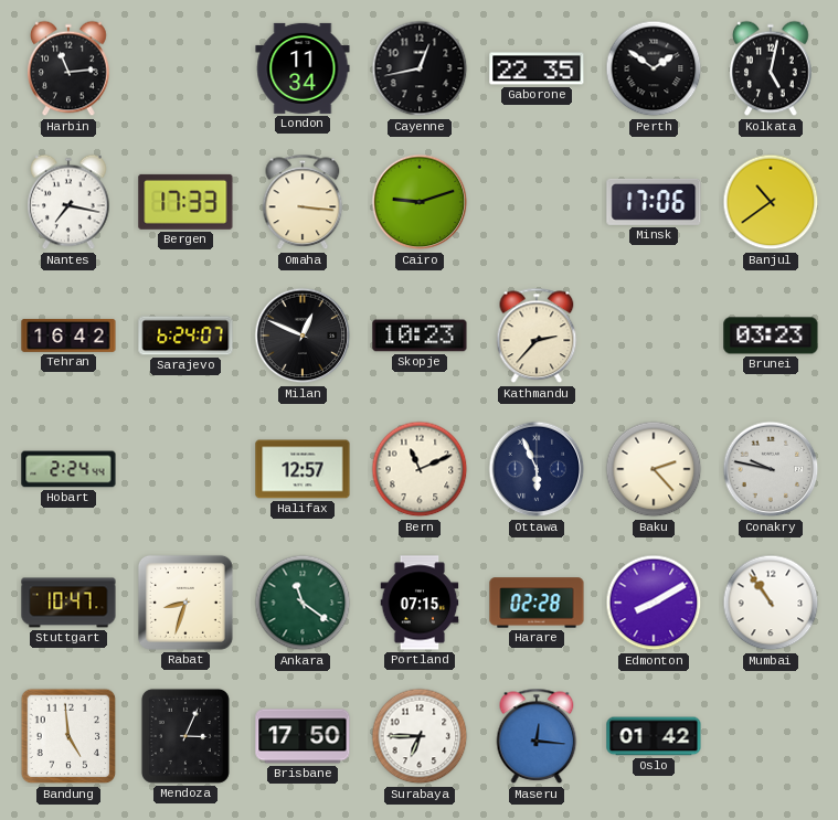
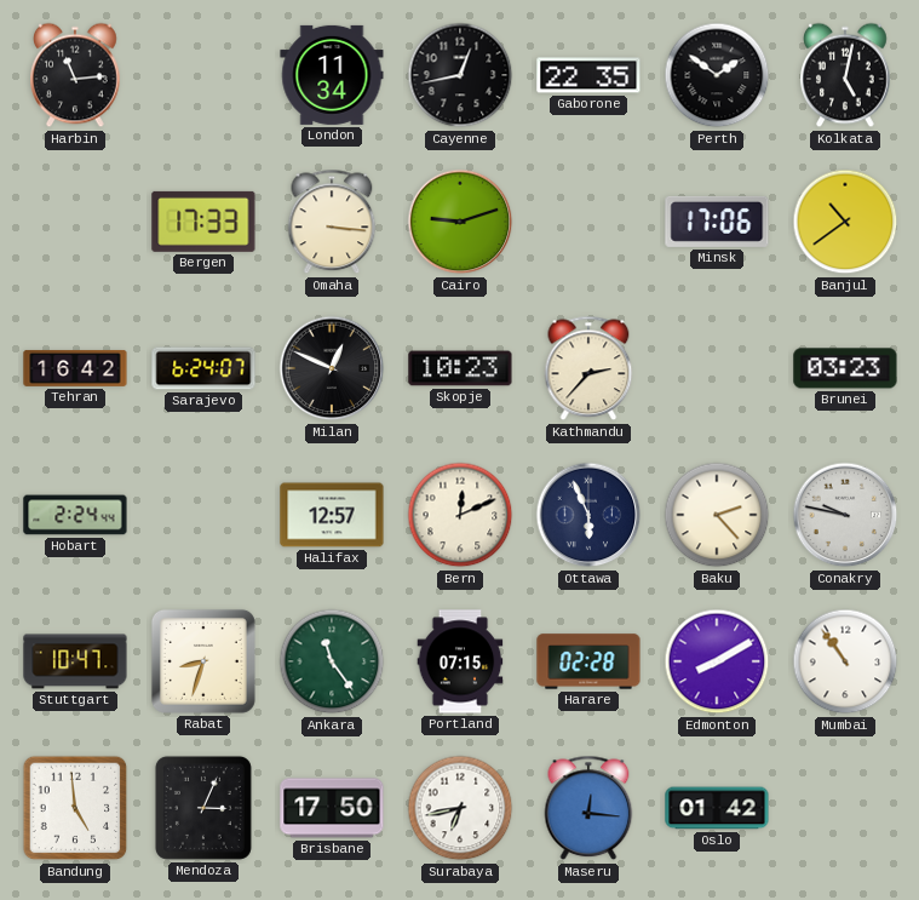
Nantes: 7:17 -> none (68, 202)
Bern: 11:11 -> 12:11 (460, 515)
Ankara: 11:21 -> 11:24 (332, 661)
Surabaya: 6:45 -> 6:43 (460, 808)
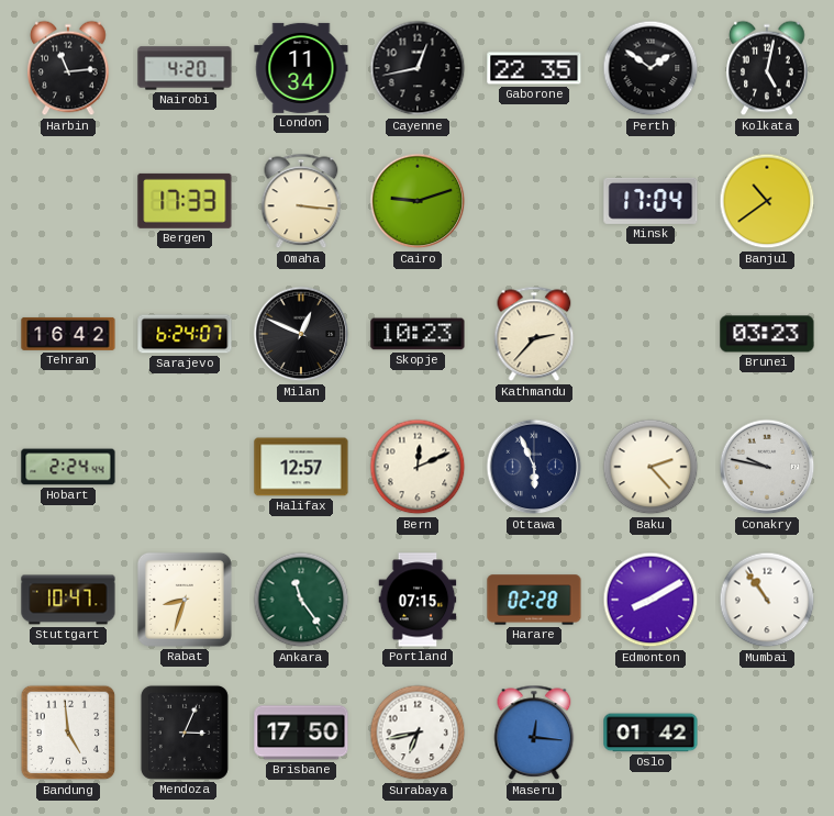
Nairobi: none -> 4:20 (185, 68)
Minsk: 17:06 -> 17:04 (650, 201)
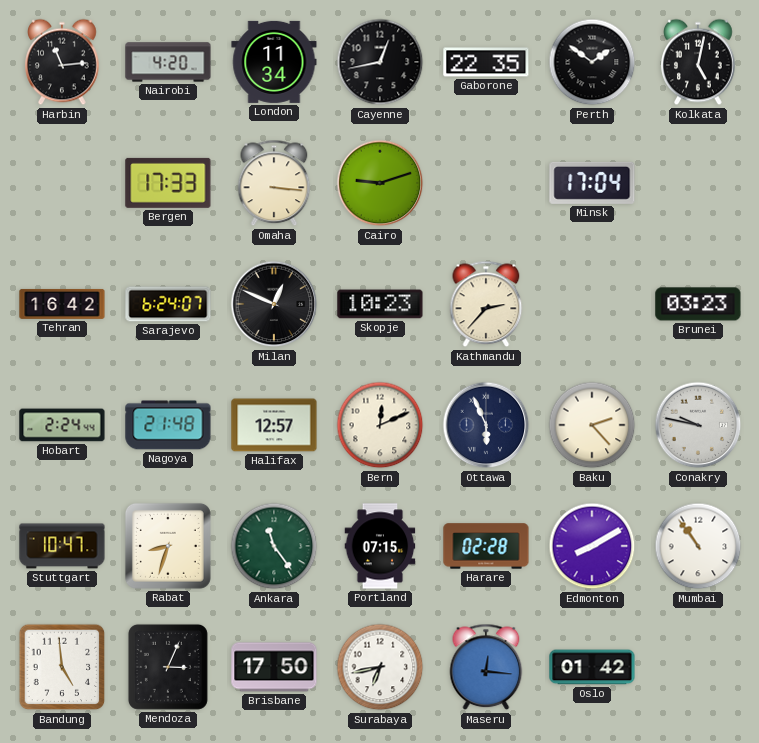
Banjul: 10:39 -> none (767, 201)
Nagoya: none -> 21:48 (168, 425)
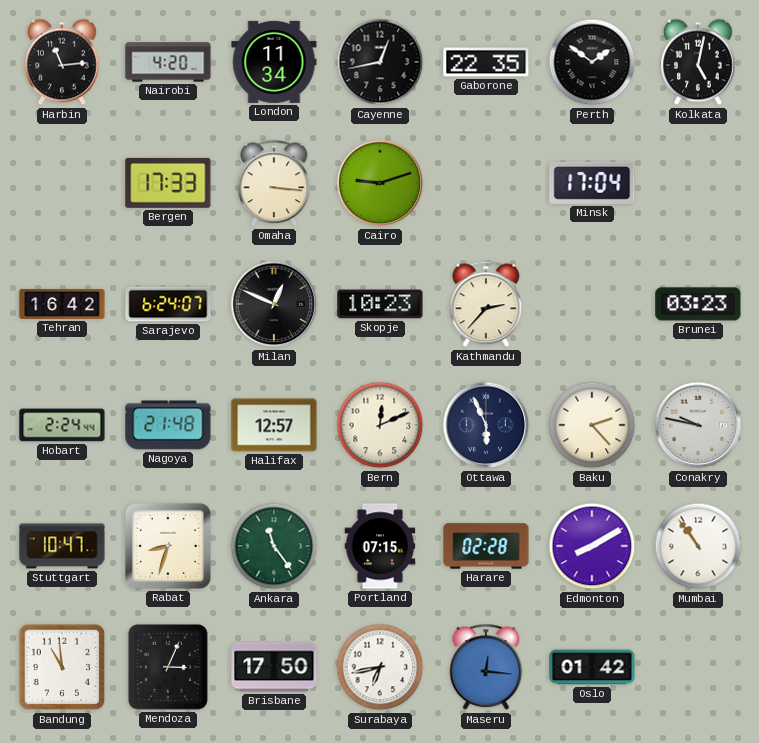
Bandung: 4:59 -> 10:59 (62, 667)
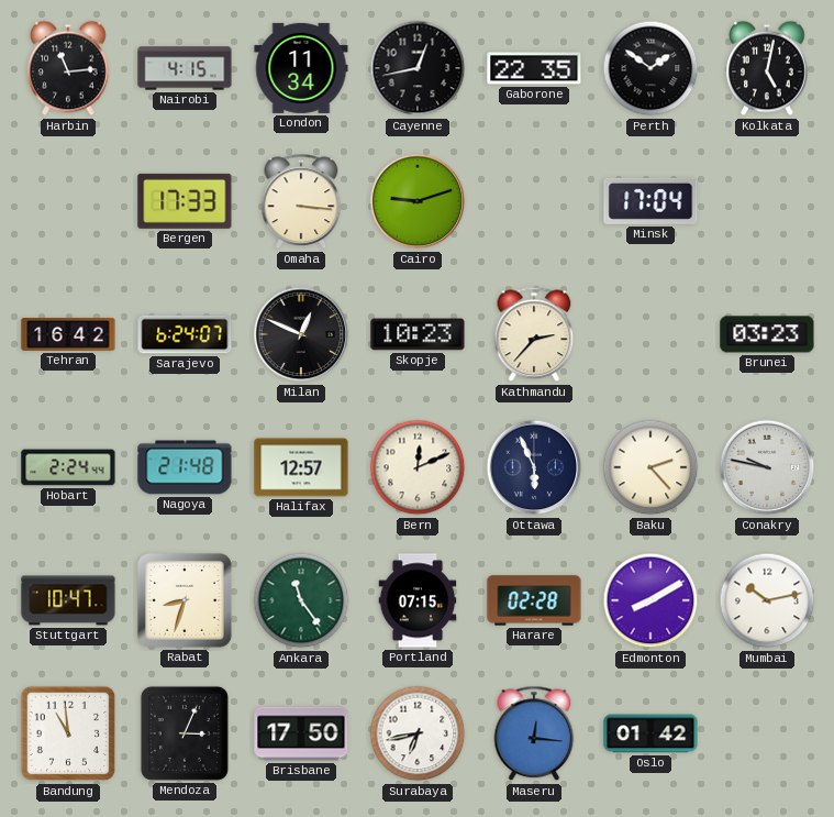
Nairobi: 4:20 -> 4:15 (185, 68)
Mumbai: 10:54 -> 10:13 (767, 600)
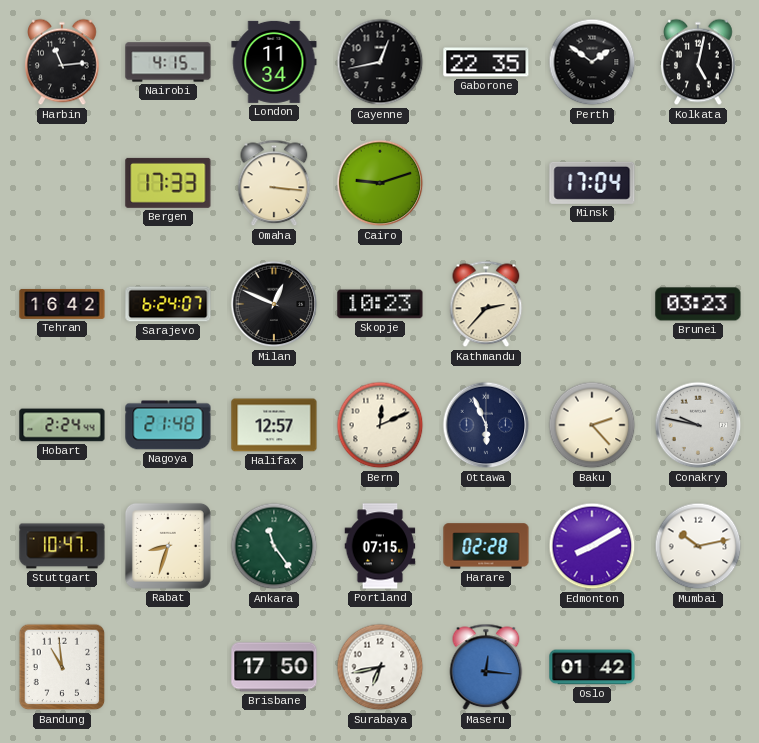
Mendoza: 3:04 -> none (185, 733)
